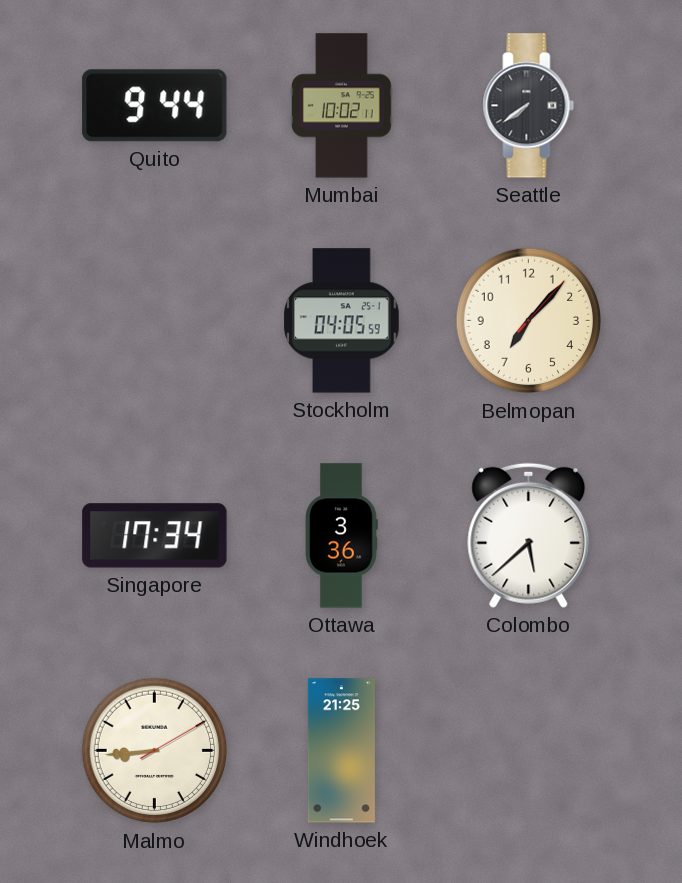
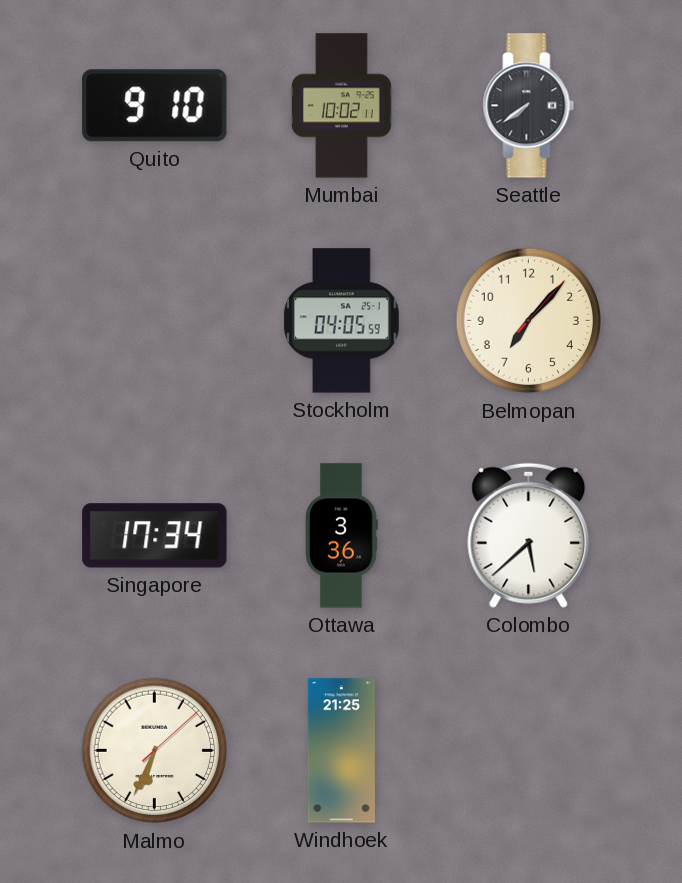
Quito: 9:44 -> 9:10 (155, 106)
Malmo: 8:44 -> 6:34 (155, 751)
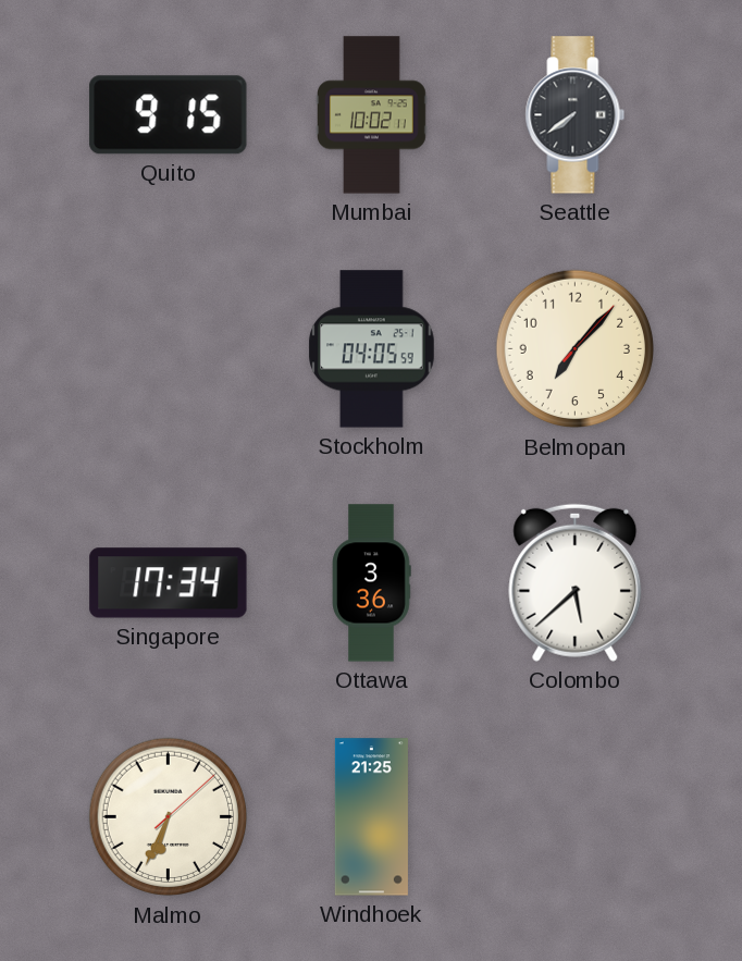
Quito: 9:10 -> 9:15 (169, 115)
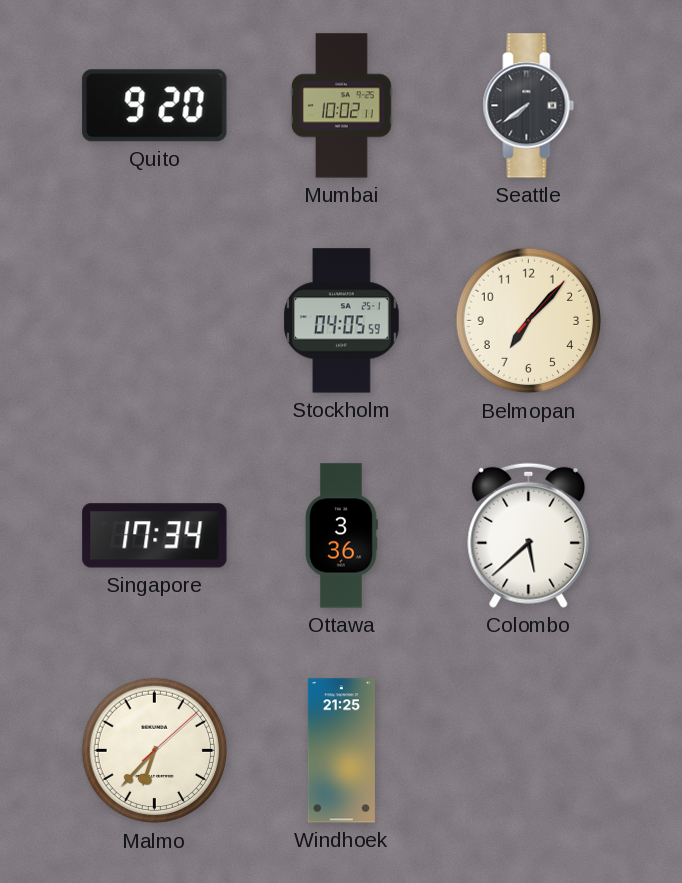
Quito: 9:15 -> 9:20 (155, 106)
Malmo: 6:34 -> 6:37 (155, 751)
